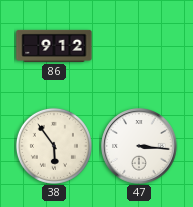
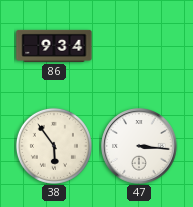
86: 9:12 -> 9:34 (54, 46)
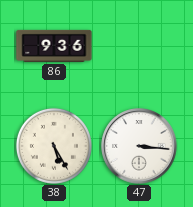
86: 9:34 -> 9:36 (54, 46)
38: 5:54 -> 5:25 (54, 146)
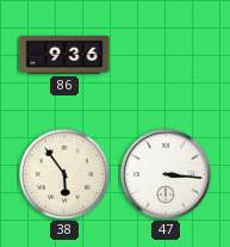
38: 5:25 -> 5:54 (64, 174)
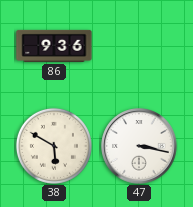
38: 5:54 -> 5:50 (54, 146)
47: 3:16 -> 3:17 (139, 146)
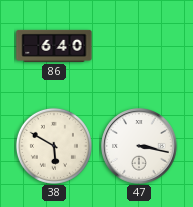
86: 9:36 -> 6:40 (54, 46)
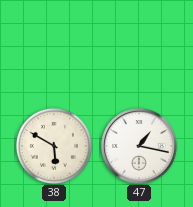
86: 6:40 -> none (54, 46)
47: 3:17 -> 1:17 (139, 146)
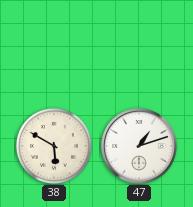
47: 1:17 -> 1:12 (139, 146)
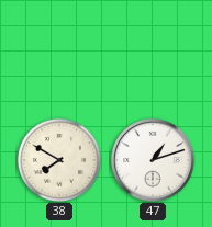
38: 5:50 -> 7:50 (59, 160)
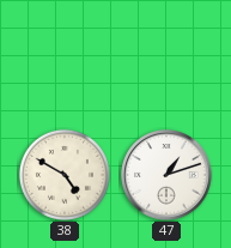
38: 7:50 -> 4:50 (65, 175)
